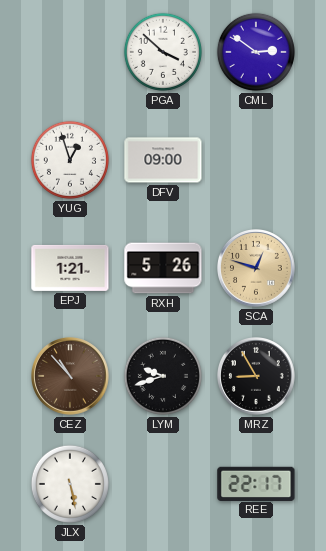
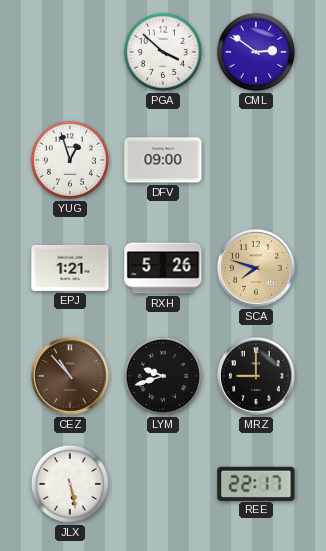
SCA: 12:48 -> 7:48 (257, 269)
MRZ: 8:55 -> 9:00 (257, 377)
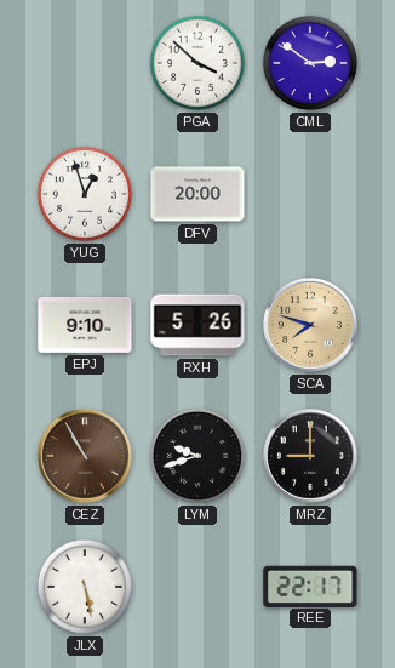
DFV: 09:00 -> 20:00 (198, 194)
EPJ: 1:21 -> 9:10 (85, 325)
CEZ: 10:53 -> 10:55 (86, 457)
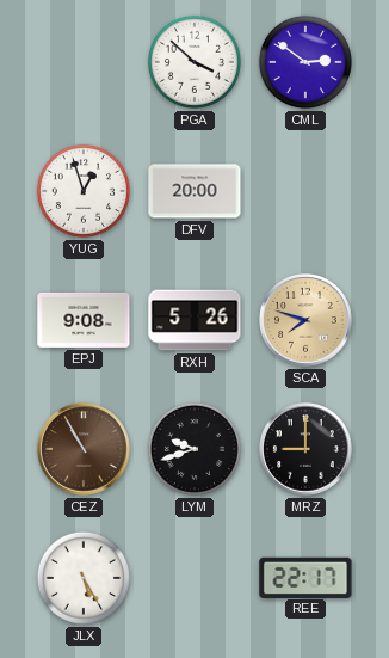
EPJ: 9:10 -> 9:08 (84, 320)
JLX: 5:28 -> 5:25 (84, 578)
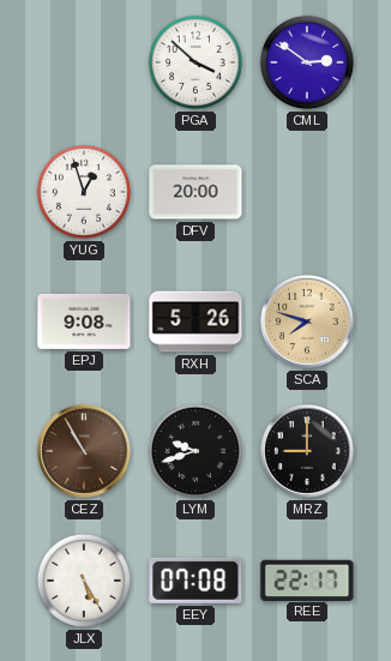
EEY: none -> 07:08 (195, 581)
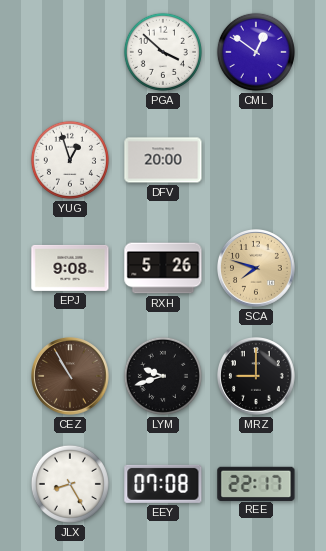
CML: 2:51 -> 12:51 (256, 52)
JLX: 5:25 -> 8:25 (70, 484)
